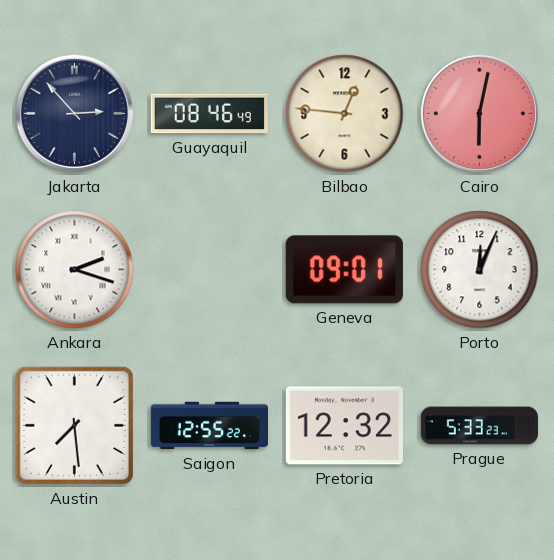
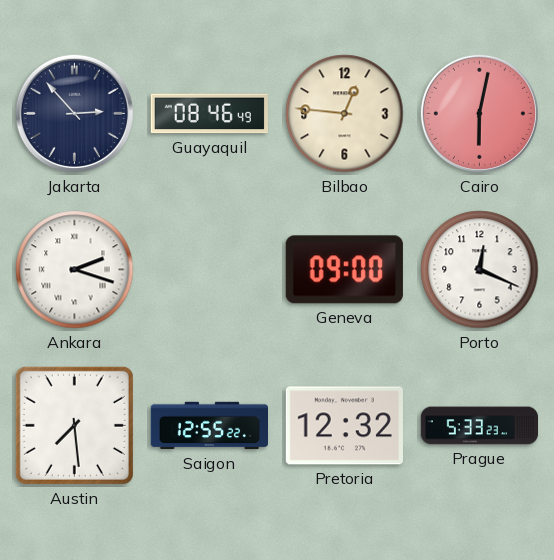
Geneva: 09:01 -> 09:00 (344, 270)
Porto: 12:04 -> 12:19 (480, 270)
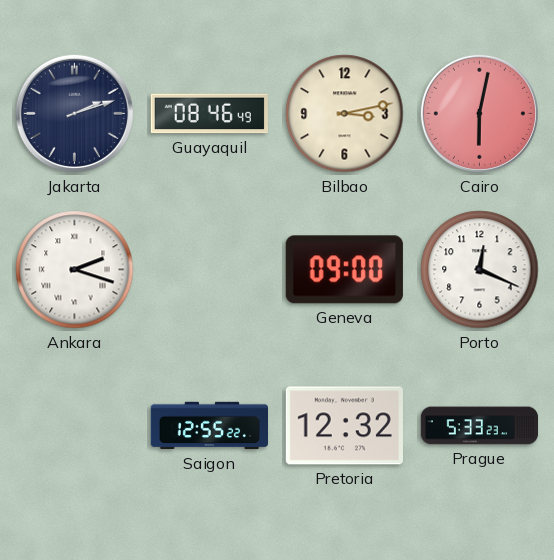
Jakarta: 2:53 -> 2:12 (74, 113)
Bilbao: 12:46 -> 3:13 (345, 114)
Austin: 7:29 -> none (74, 425)
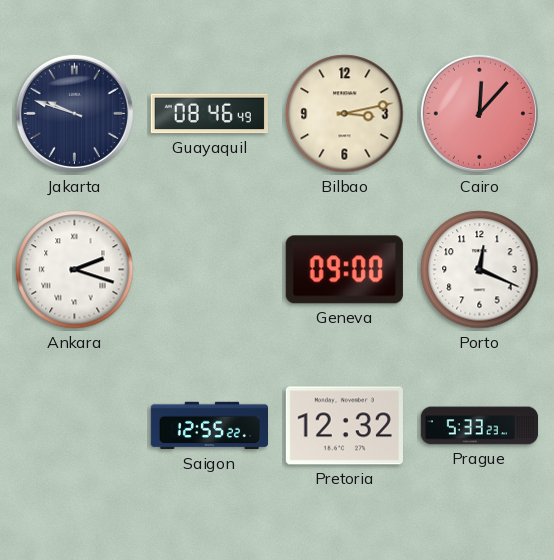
Jakarta: 2:12 -> 9:48 (74, 113)
Cairo: 6:02 -> 12:07 (479, 113)
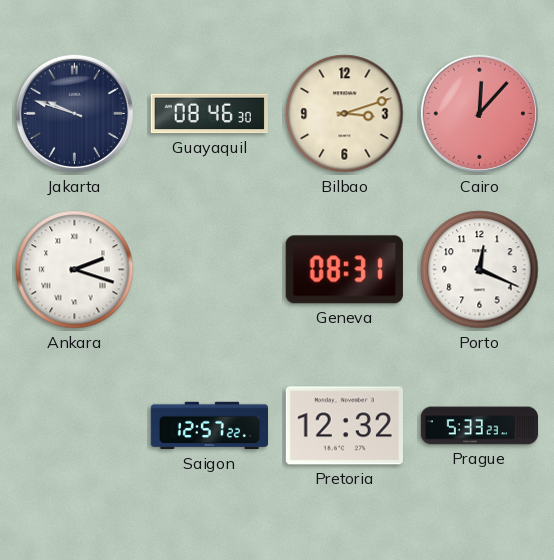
Guayaquil: 08:46:49 -> 08:46:30 (209, 114)
Bilbao: 3:13 -> 3:12 (345, 114)
Geneva: 09:00 -> 08:31 (344, 270)
Saigon: 12:55 -> 12:57 (209, 426)
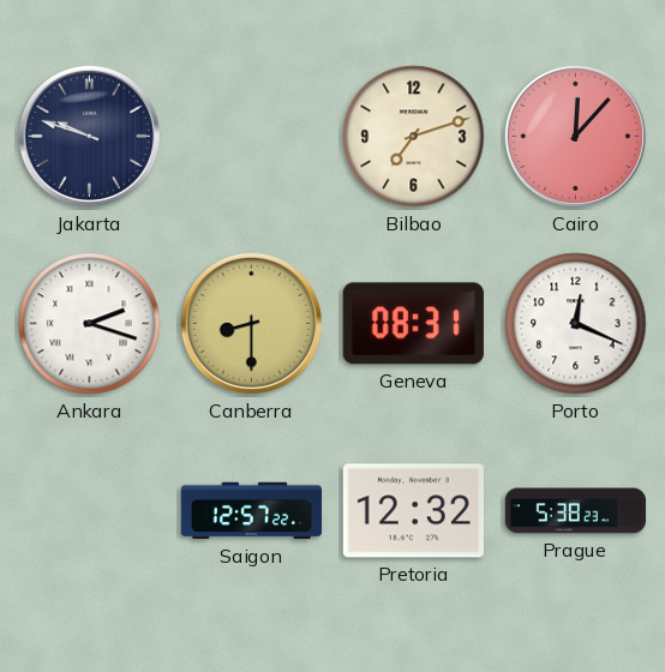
Guayaquil: 08:46 -> none (209, 114)
Bilbao: 3:12 -> 7:12 (414, 137)
Canberra: none -> 8:30 (251, 323)
Prague: 5:33 -> 5:38 (576, 511)
